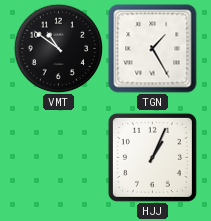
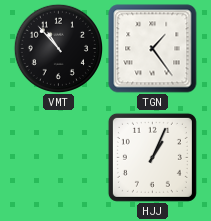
VMT: 10:51 -> 10:53 (58, 48)
TGN: 1:25 -> 1:24 (153, 49)
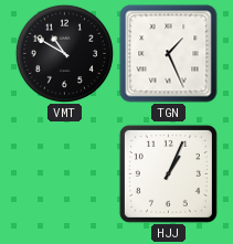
VMT: 10:53 -> 10:50 (64, 53)
TGN: 1:24 -> 1:26 (169, 54)
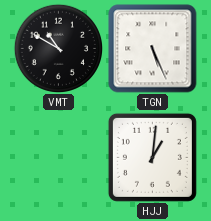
TGN: 1:26 -> 5:26 (153, 49)
HJJ: 1:04 -> 1:01 (152, 157)
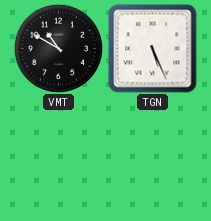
HJJ: 1:01 -> none (152, 157)
